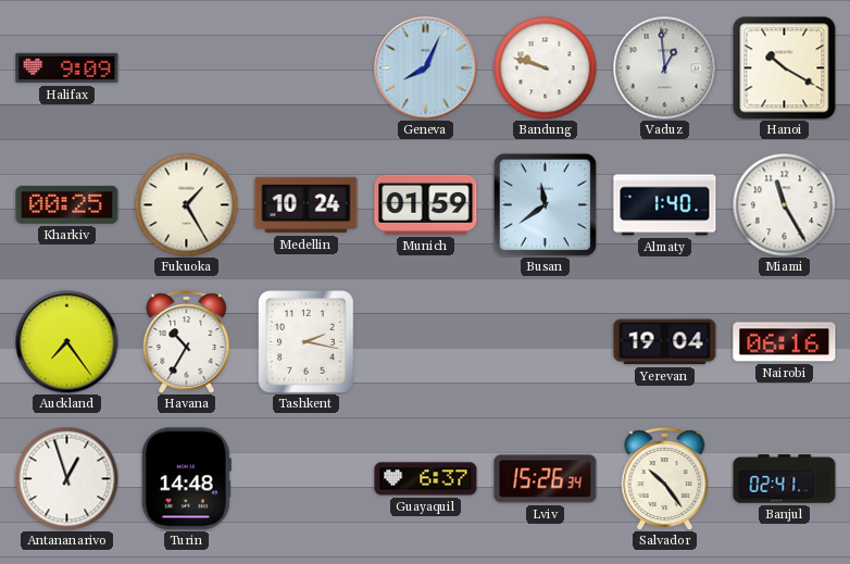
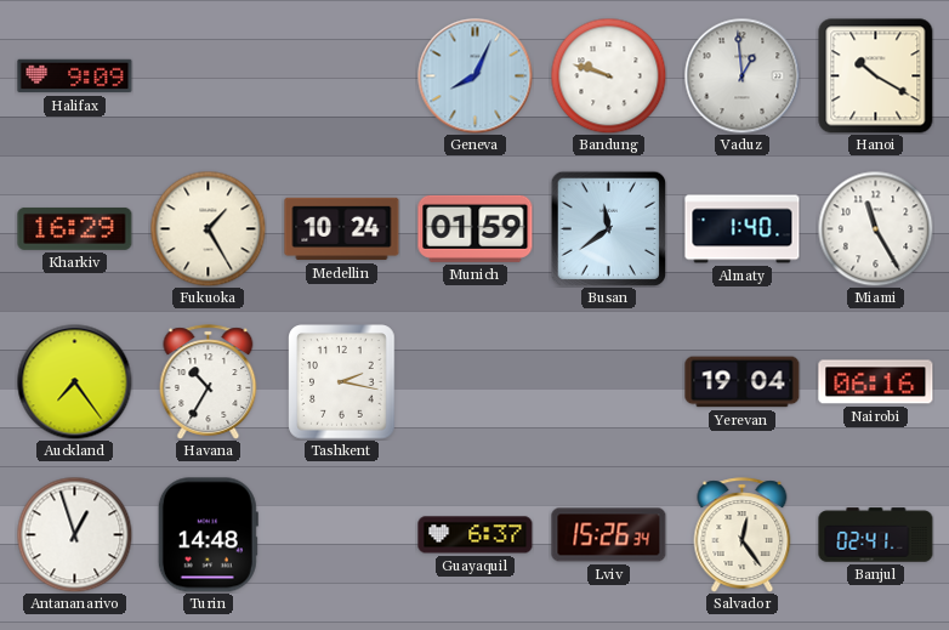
Kharkiv: 00:25 -> 16:29 (75, 228)
Salvador: 10:24 -> 12:24 (743, 535)
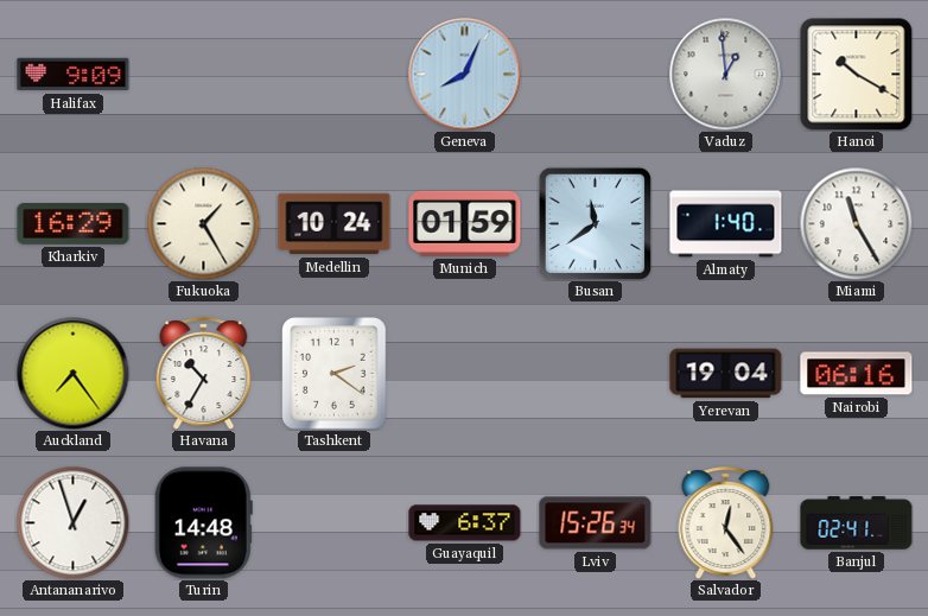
Bandung: 9:48 -> none (608, 75)
Tashkent: 2:17 -> 2:21 (335, 374)
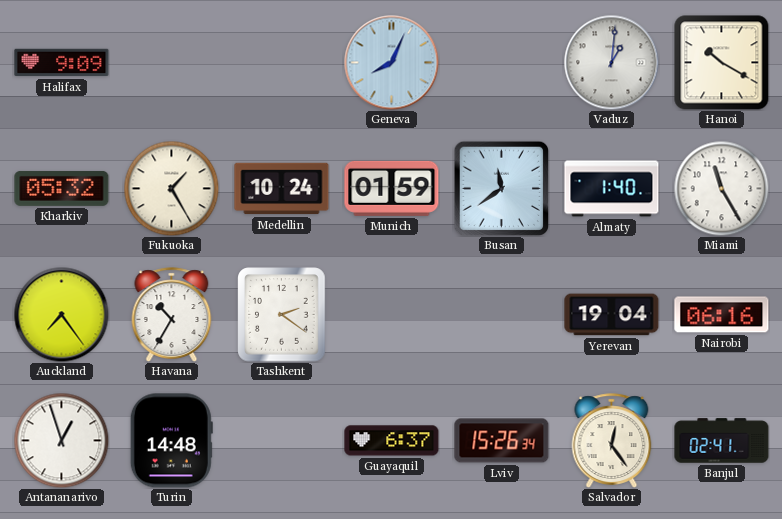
Vaduz: 12:59 -> 1:01 (611, 62)
Kharkiv: 16:29 -> 05:32 (62, 188)
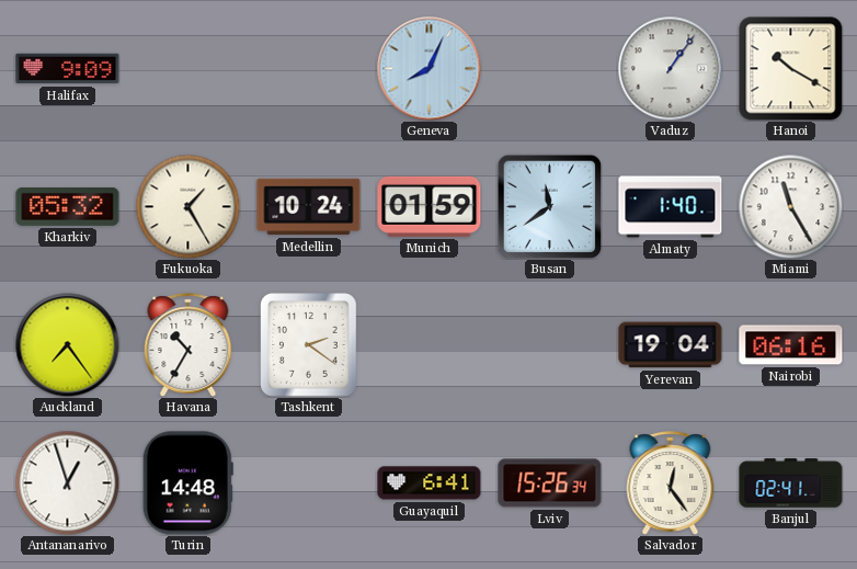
Vaduz: 1:01 -> 1:06 (670, 68)
Guayaquil: 6:37 -> 6:41 (430, 483)
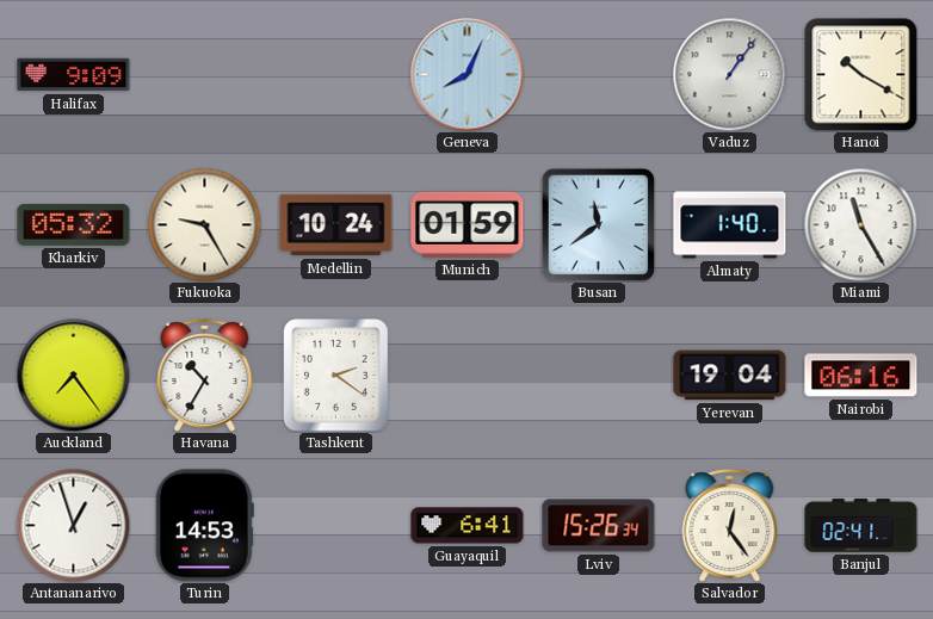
Fukuoka: 1:25 -> 9:25 (204, 224)
Turin: 14:48 -> 14:53 (204, 526)
